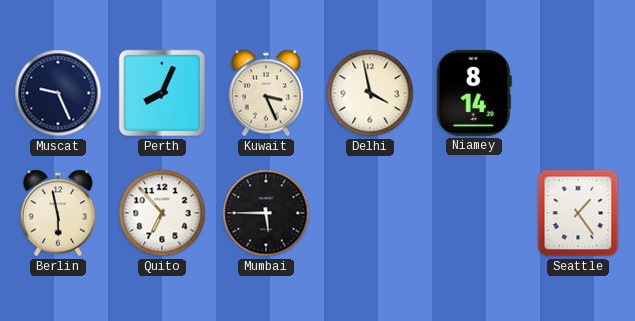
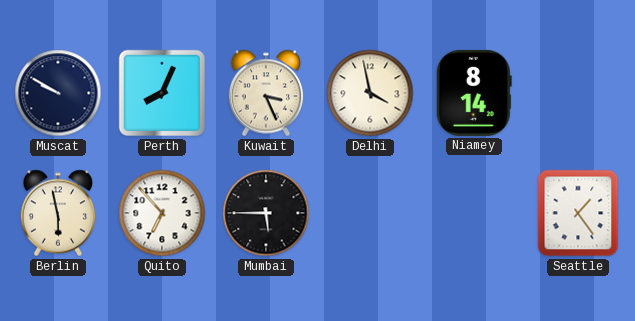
Muscat: 9:26 -> 9:50 (58, 93)
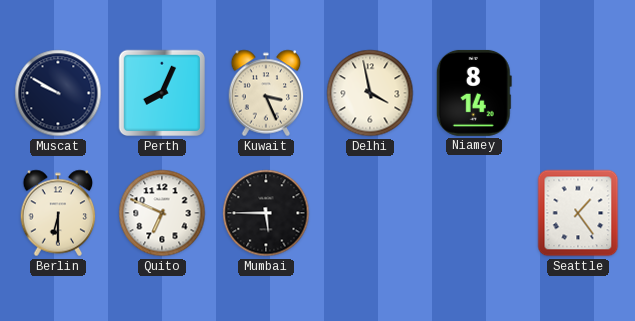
Berlin: 5:58 -> 6:30 (58, 213)
Quito: 6:53 -> 6:49 (162, 213)
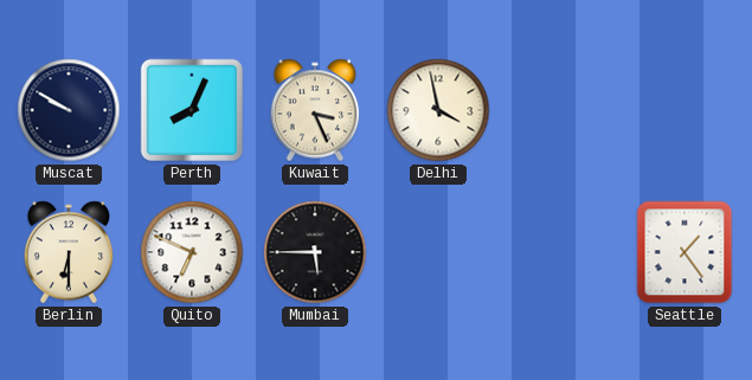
Niamey: 8:14 -> none (474, 93)
